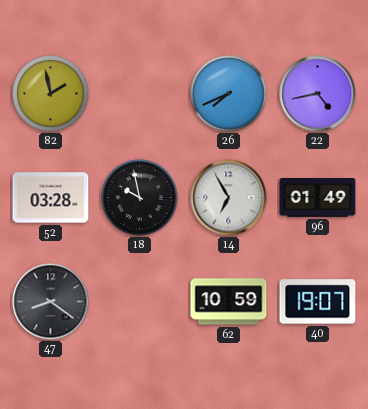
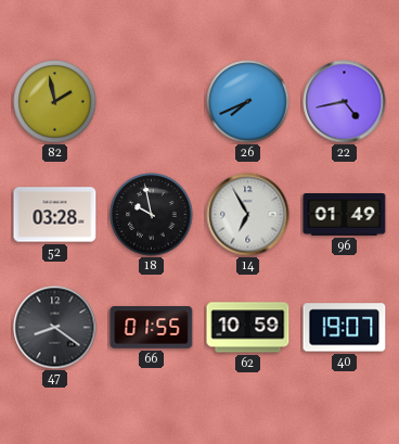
66: none -> 01:55 (152, 328)
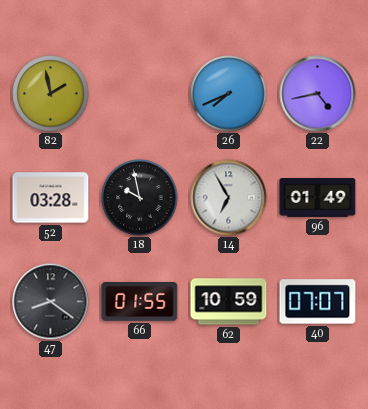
40: 19:07 -> 07:07 (318, 302)
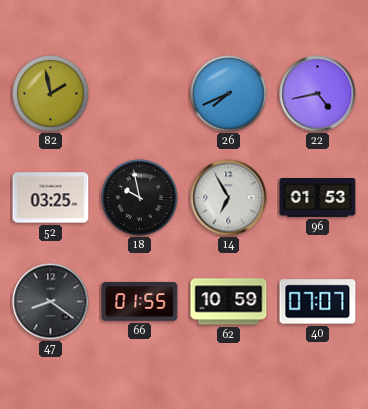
52: 03:28 -> 03:25 (51, 198)
96: 01:49 -> 01:53 (318, 198)
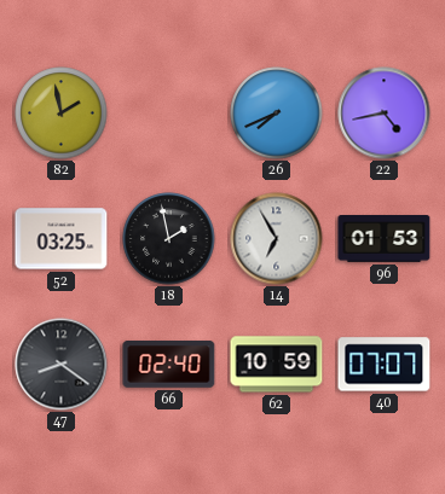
18: 9:58 -> 1:58 (169, 239)
66: 01:55 -> 02:40 (169, 365)
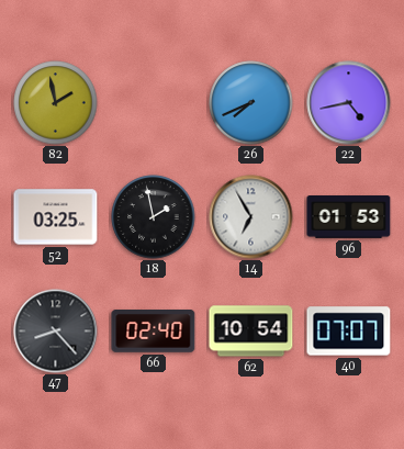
47: 8:21 -> 8:23 (56, 332)
62: 10:59 -> 10:54 (251, 332)
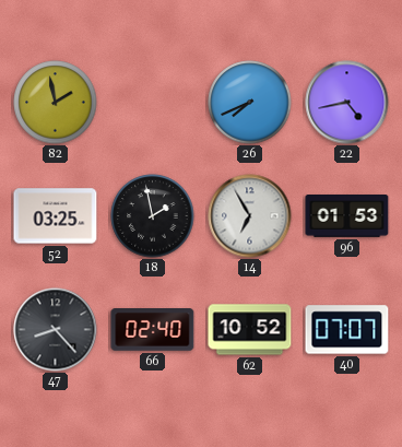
62: 10:54 -> 10:52 (250, 330)
